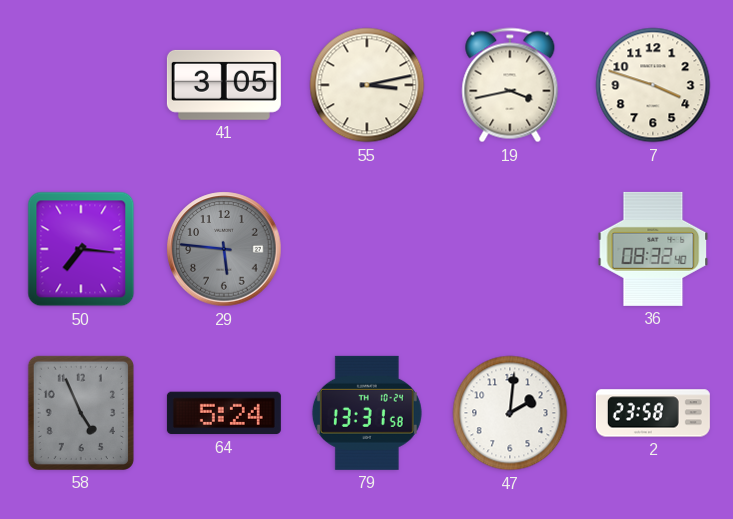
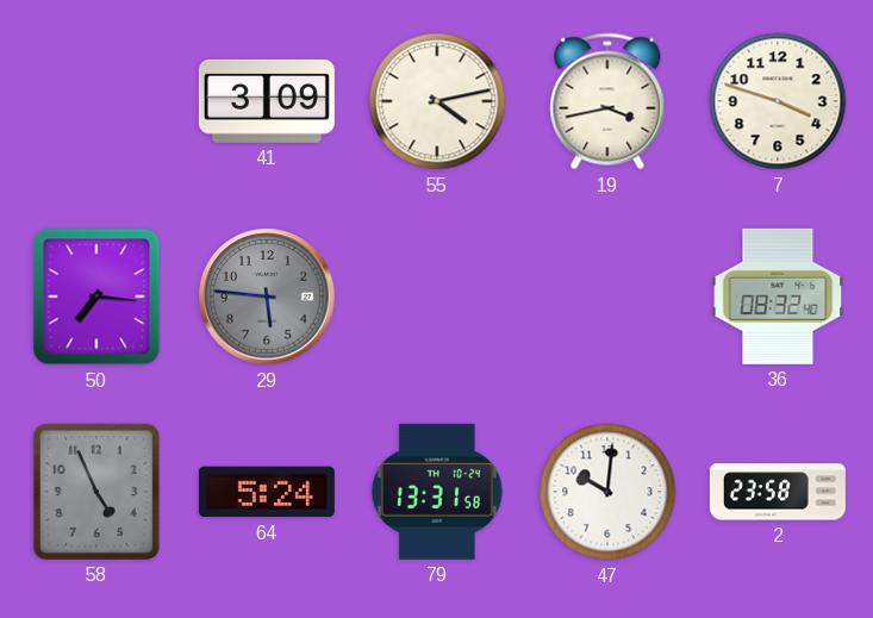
41: 3:05 -> 3:09 (267, 101)
55: 3:13 -> 4:13 (437, 101)
47: 2:01 -> 10:01 (607, 492)
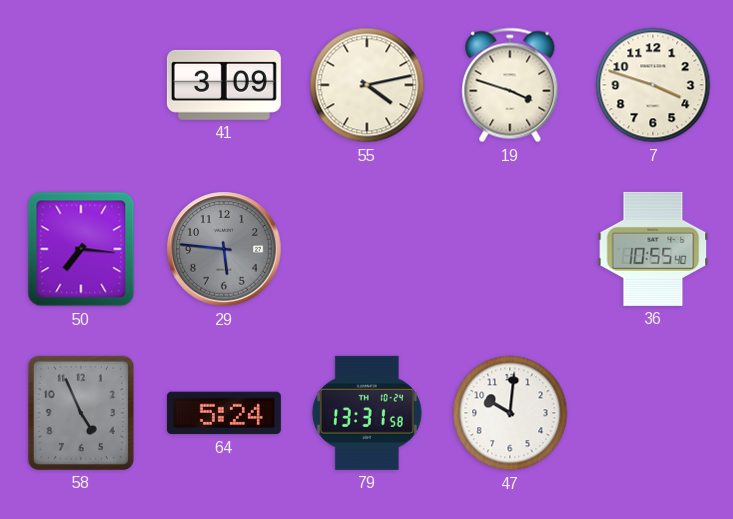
19: 3:43 -> 3:48 (510, 85)
36: 08:32 -> 10:55 (653, 249)
2: 23:58 -> none (778, 492)
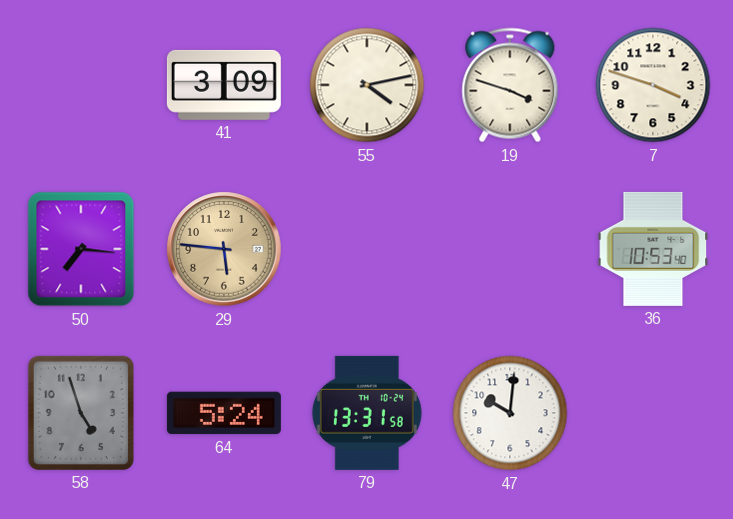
29 dial: grey -> champagne (224, 249)
36: 10:55 -> 10:53 (653, 249)
58: 4:56 -> 4:57 (81, 413)
